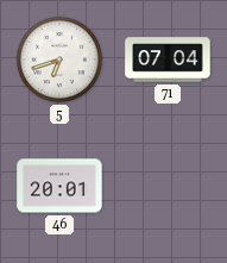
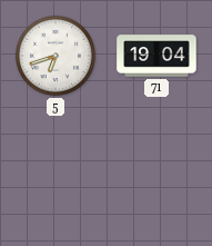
71: 07:04 -> 19:04 (157, 56)
46: 20:01 -> none (59, 186)
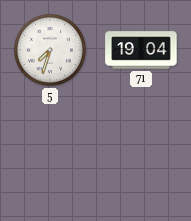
5: 6:42 -> 7:33 (50, 50)
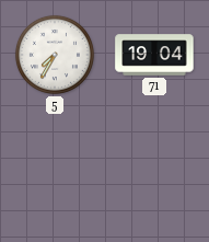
5: 7:33 -> 7:35 (55, 55)
